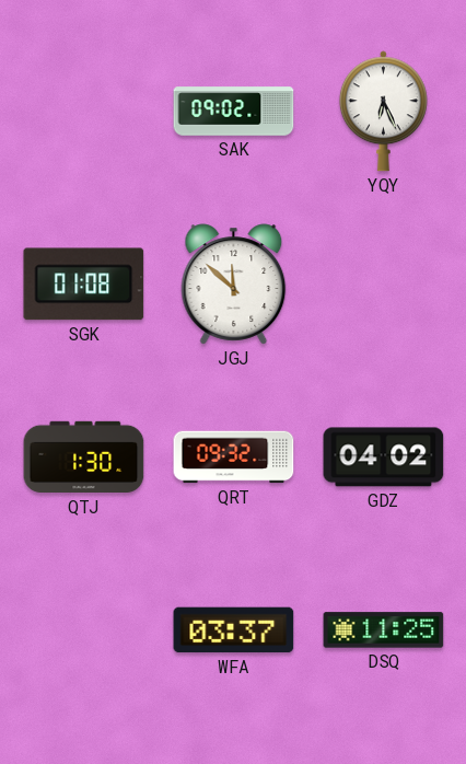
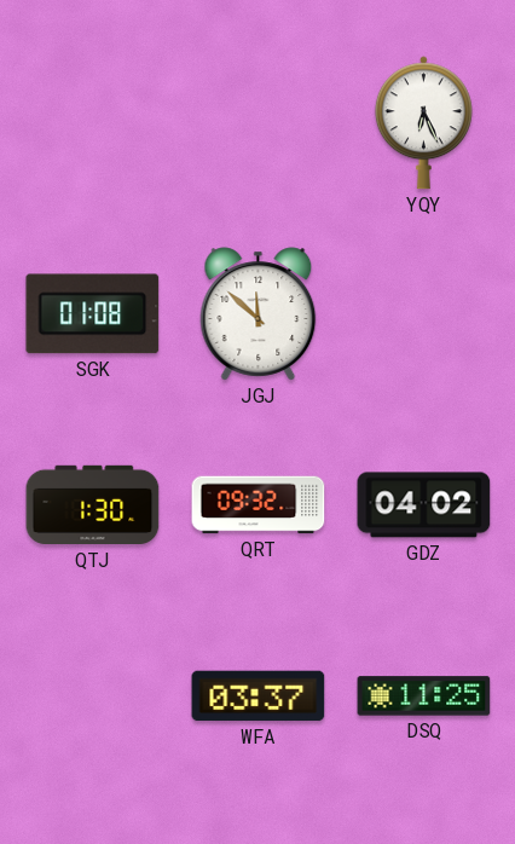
SAK: 09:02 -> none (234, 112)
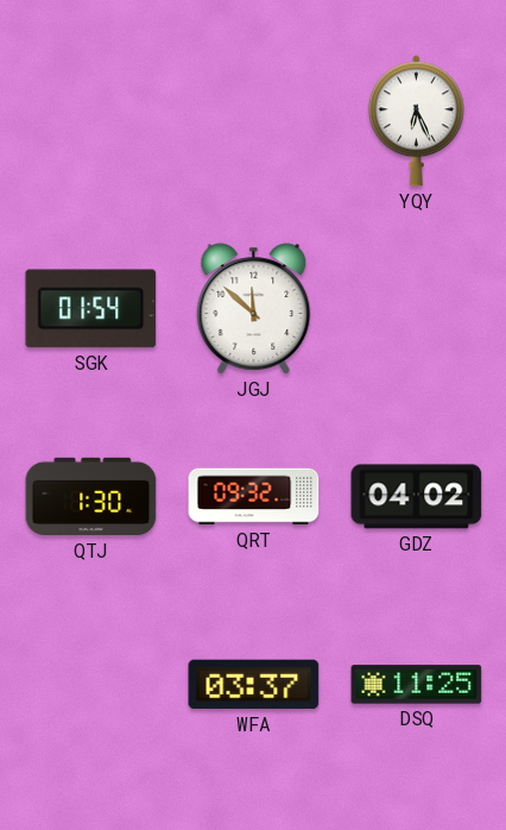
SGK: 01:08 -> 01:54 (91, 309)
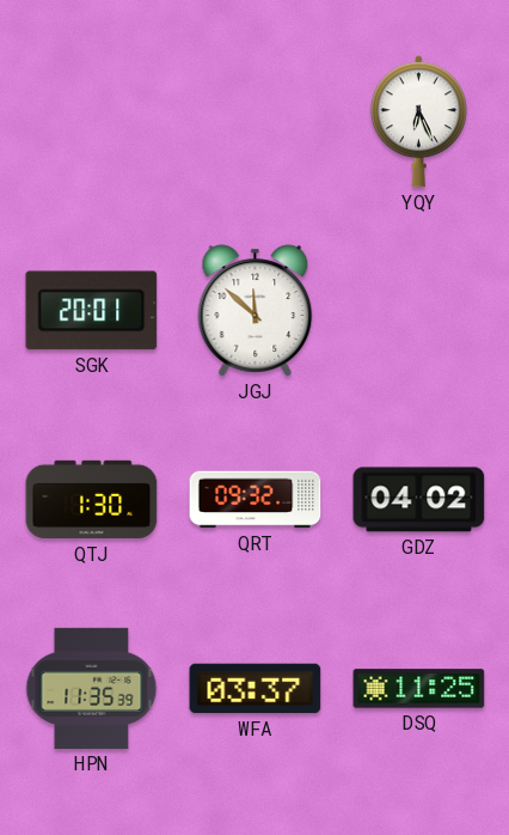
SGK: 01:54 -> 20:01 (92, 311)
HPN: none -> 11:35 (92, 688)
